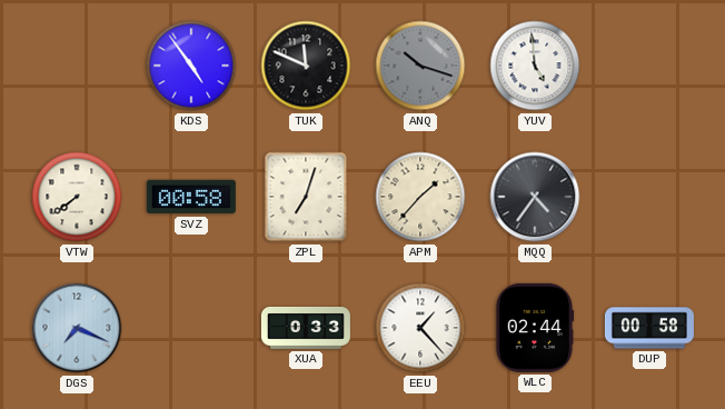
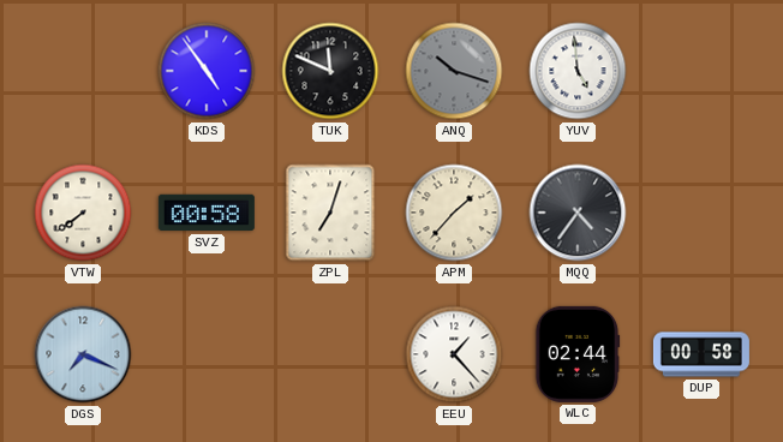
XUA: 0:33 -> none (306, 329)
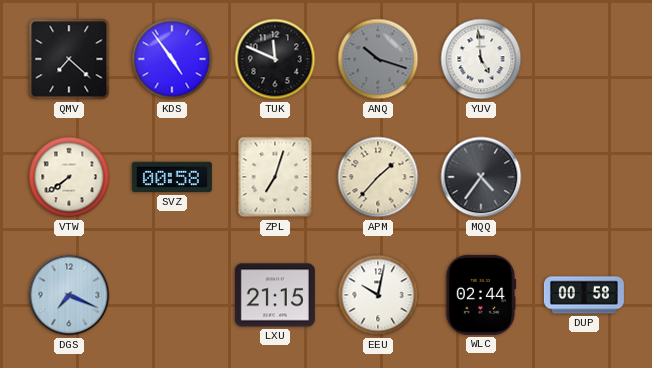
QMV: none -> 7:22 (69, 59)
LXU: none -> 21:15 (275, 295)
EEU: 1:23 -> 10:02 (378, 295)
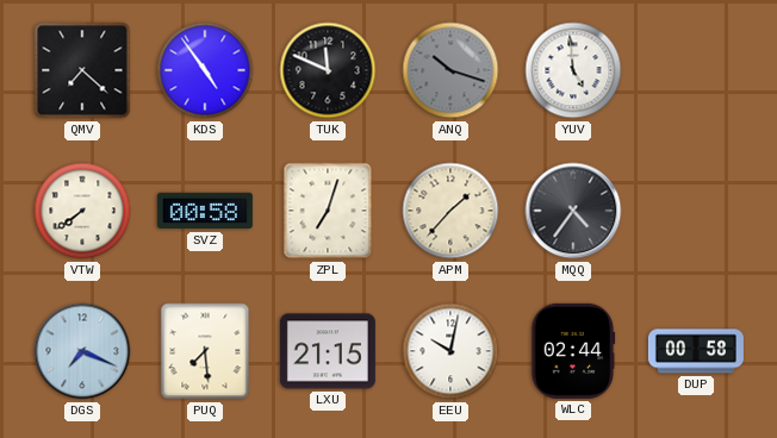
PUQ: none -> 7:29 (205, 351)
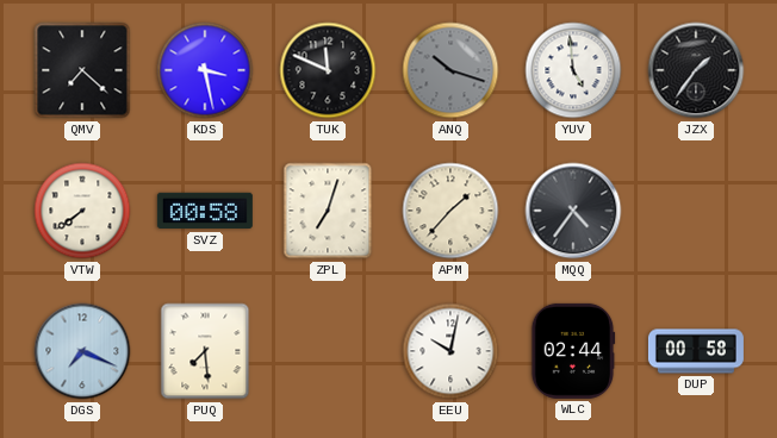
KDS: 4:54 -> 3:28 (205, 70)
JZX: none -> 1:36 (696, 70)
LXU: 21:15 -> none (328, 351)
